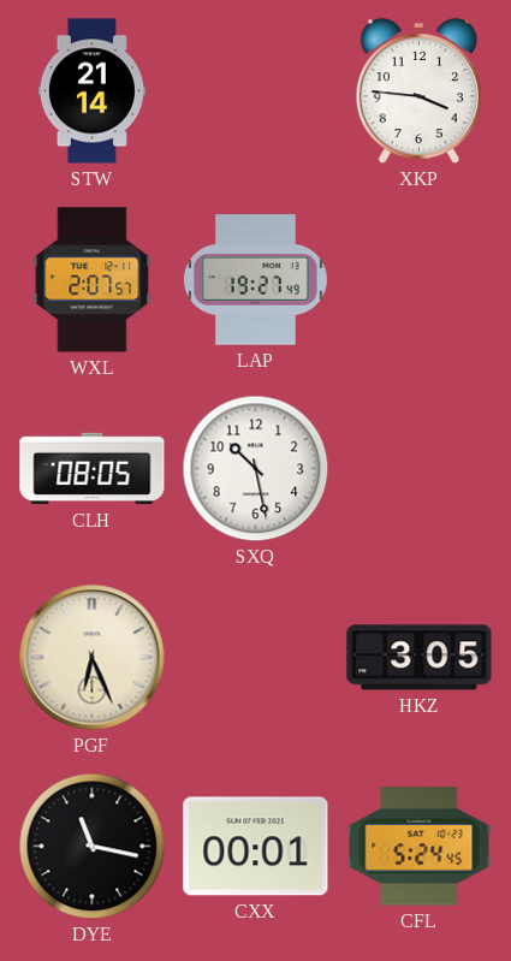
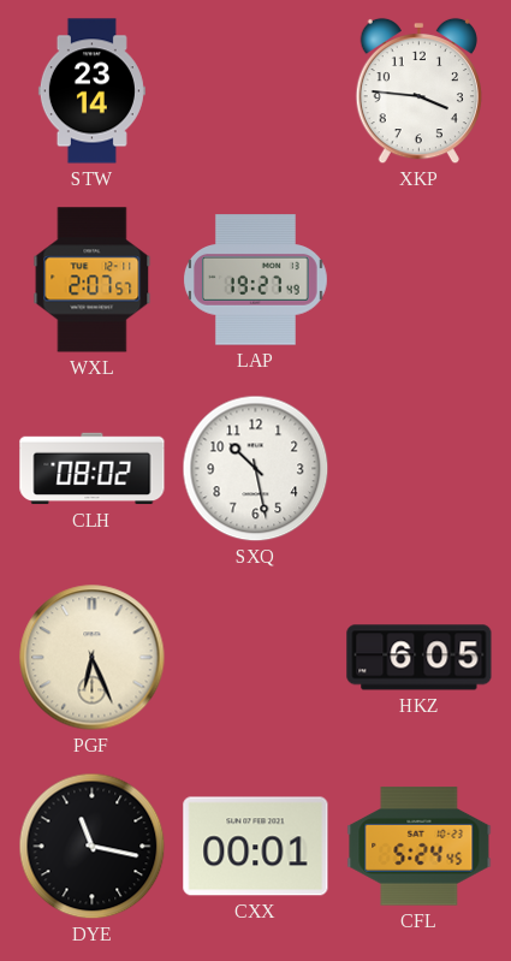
STW: 21:14 -> 23:14 (91, 91)
CLH: 08:05 -> 08:02 (93, 469)
HKZ: 3:05 -> 6:05 (420, 658)
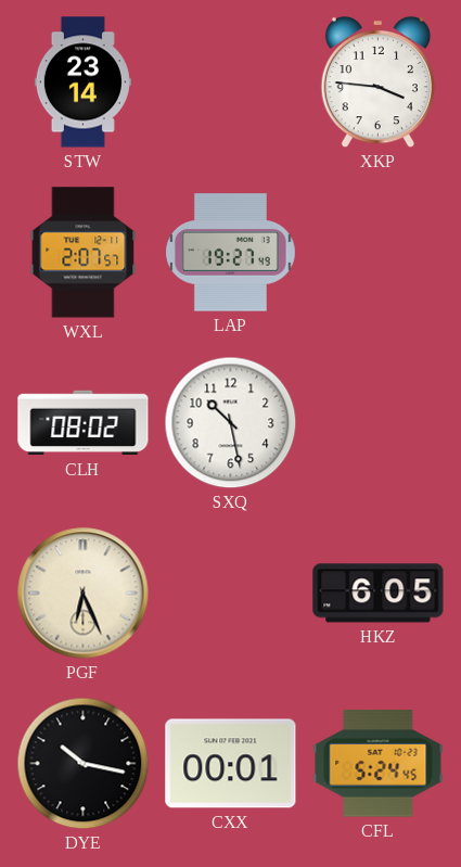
DYE: 11:17 -> 10:17 (84, 764)
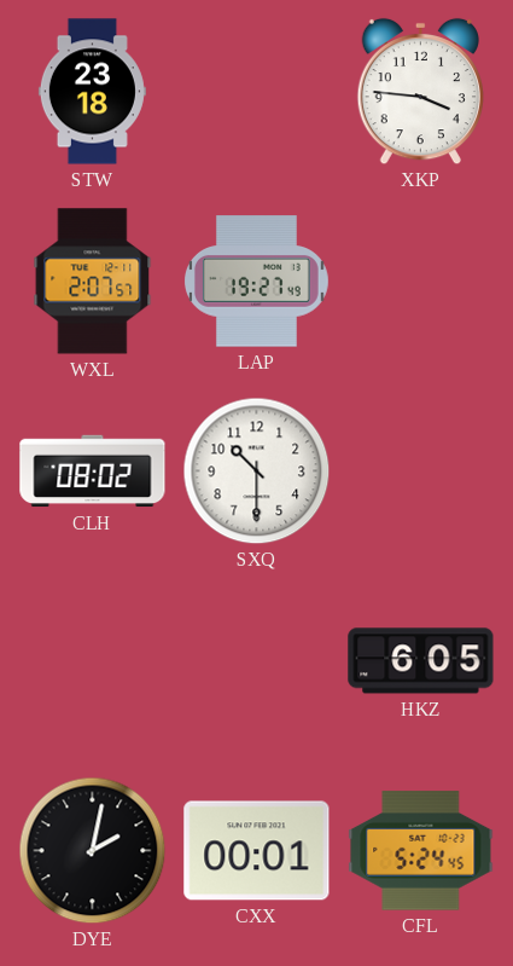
STW: 23:14 -> 23:18 (92, 92)
SXQ: 10:28 -> 10:30 (257, 472)
PGF: 6:26 -> none (84, 594)
DYE: 10:17 -> 2:02 (93, 851)
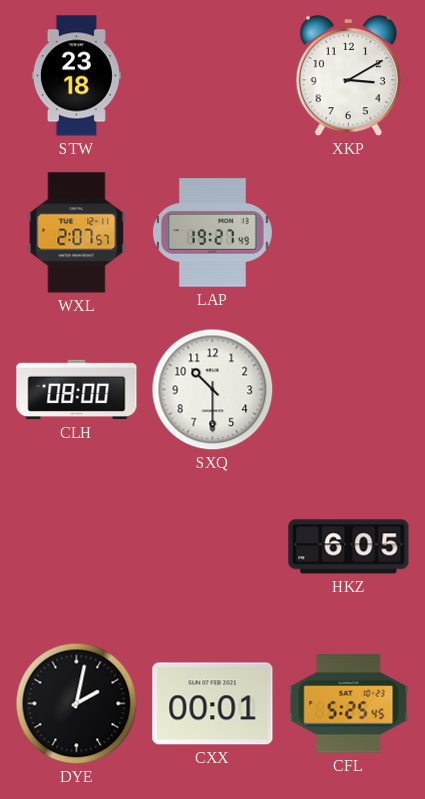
XKP: 3:46 -> 3:10 (348, 76)
CLH: 08:02 -> 08:00 (77, 390)
CFL: 5:24 -> 5:25 (349, 704)
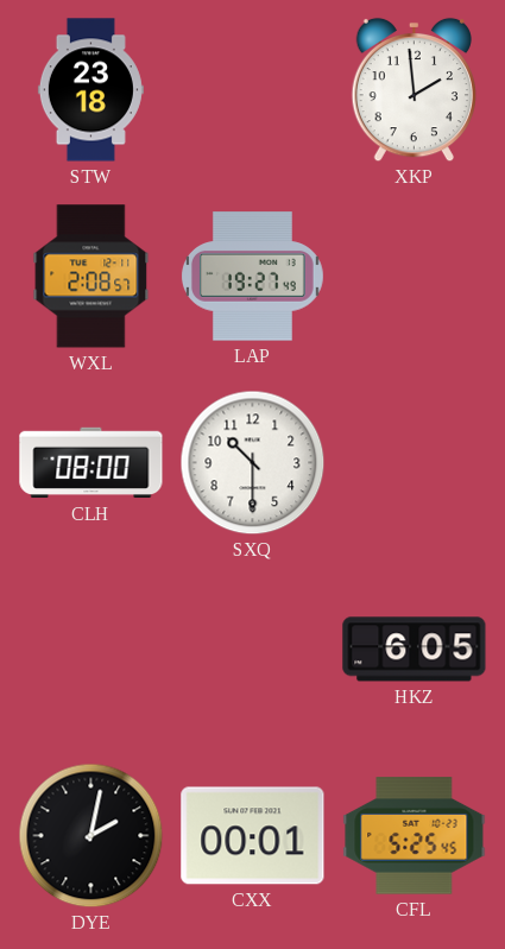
XKP: 3:10 -> 1:59 (414, 90)
WXL: 2:07 -> 2:08 (91, 277)
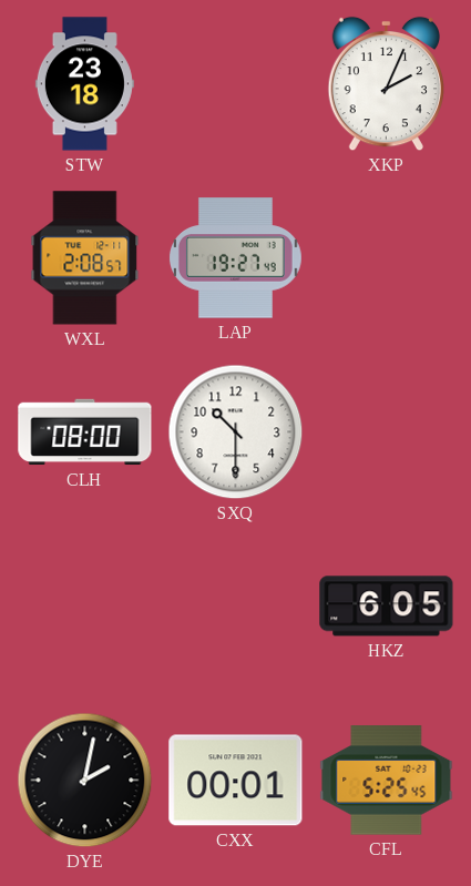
XKP: 1:59 -> 2:04 (386, 84)
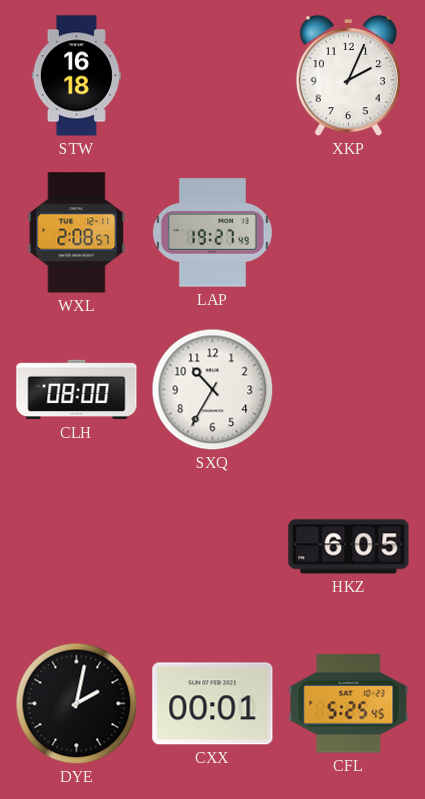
STW: 23:18 -> 16:18 (76, 76)
SXQ: 10:30 -> 10:35 (213, 390)
